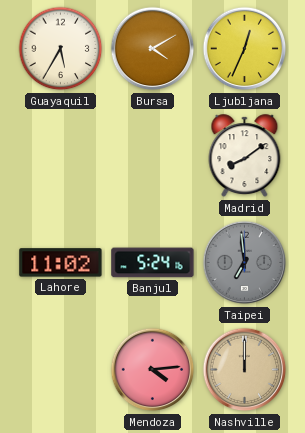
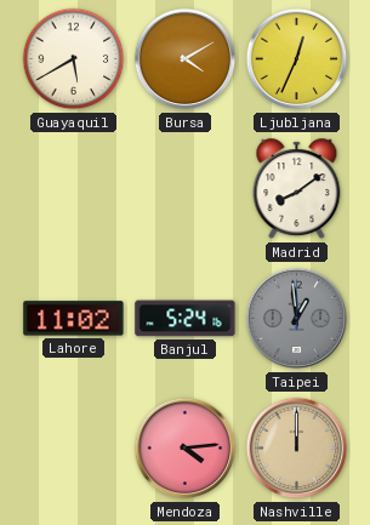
Guayaquil: 5:35 -> 5:40 (74, 59)
Taipei: 6:59 -> 12:59 (297, 319)
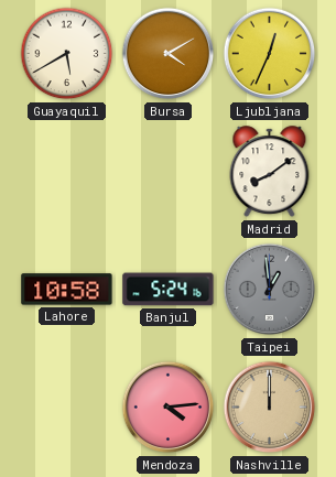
Lahore: 11:02 -> 10:58 (67, 290)
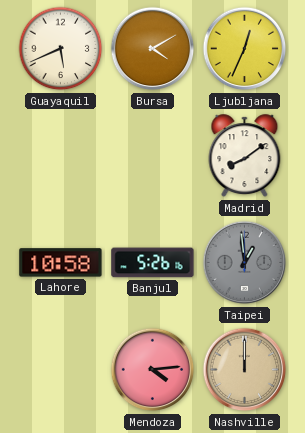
Guayaquil: 5:40 -> 5:41 (61, 49)
Banjul: 5:24 -> 5:26 (153, 263)
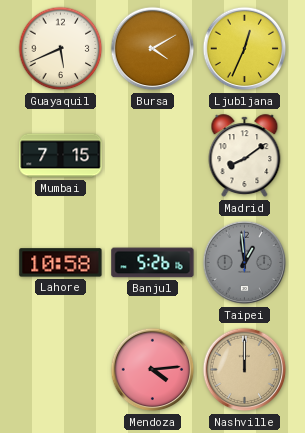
Mumbai: none -> 7:15 (61, 156)
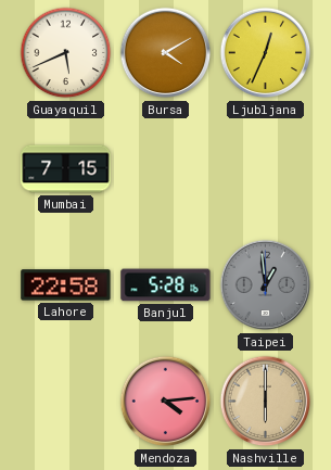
Madrid: 8:09 -> none (245, 156)
Lahore: 10:58 -> 22:58 (66, 285)
Banjul: 5:26 -> 5:28 (166, 285)
Nashville: 12:00 -> 6:00 (266, 402)
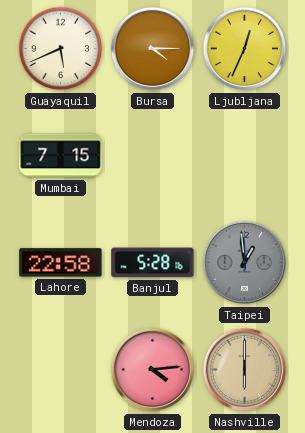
Bursa: 4:10 -> 4:15 (153, 49)
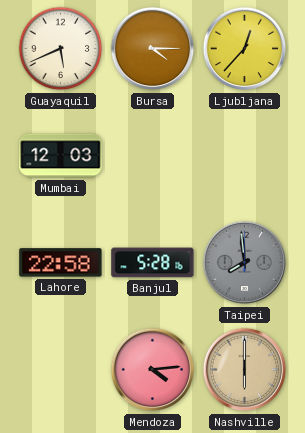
Ljubljana: 12:34 -> 12:37 (245, 49)
Mumbai: 7:15 -> 12:03 (61, 156)
Taipei: 12:59 -> 7:59 (245, 263)
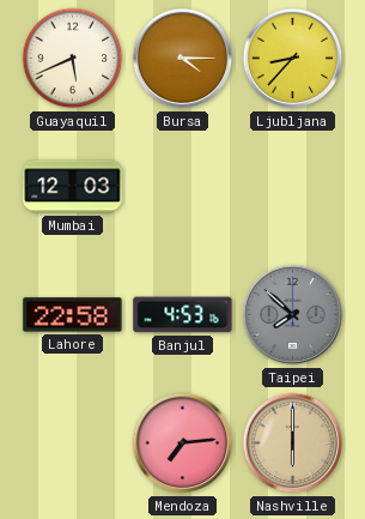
Ljubljana: 12:37 -> 8:37 (293, 59)
Banjul: 5:28 -> 4:53 (183, 315)
Taipei: 7:59 -> 7:52 (293, 315)
Mendoza: 4:14 -> 7:14 (183, 443)
